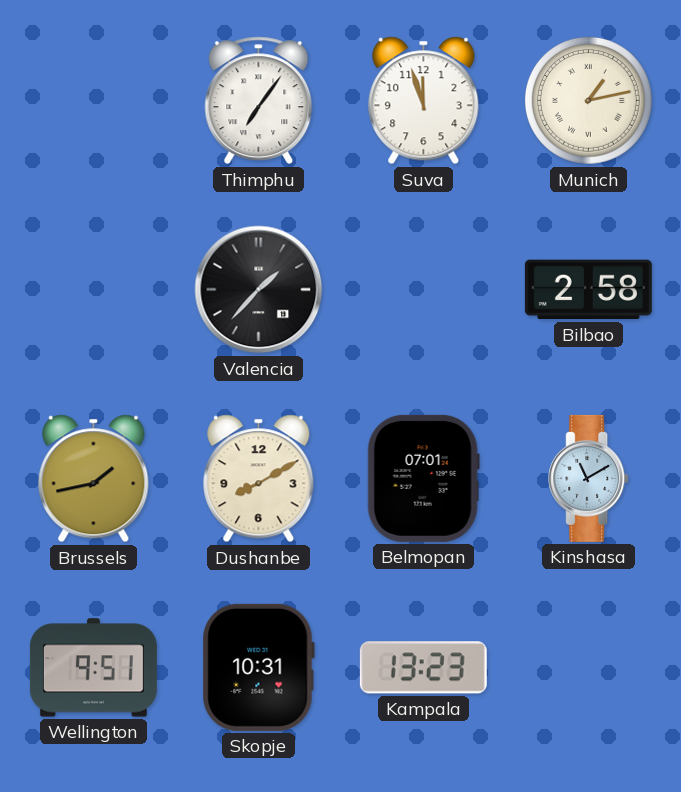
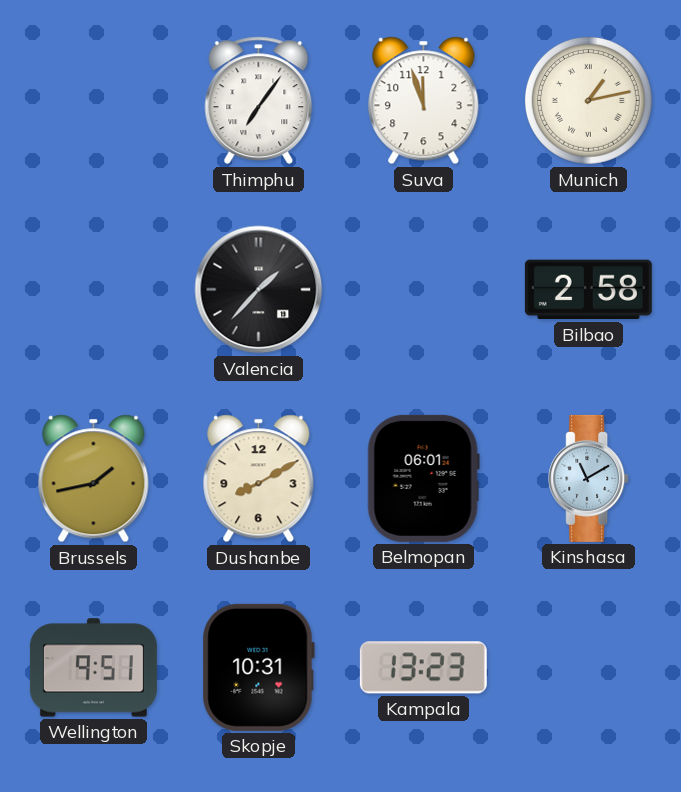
Belmopan: 07:01 -> 06:01 (423, 478)
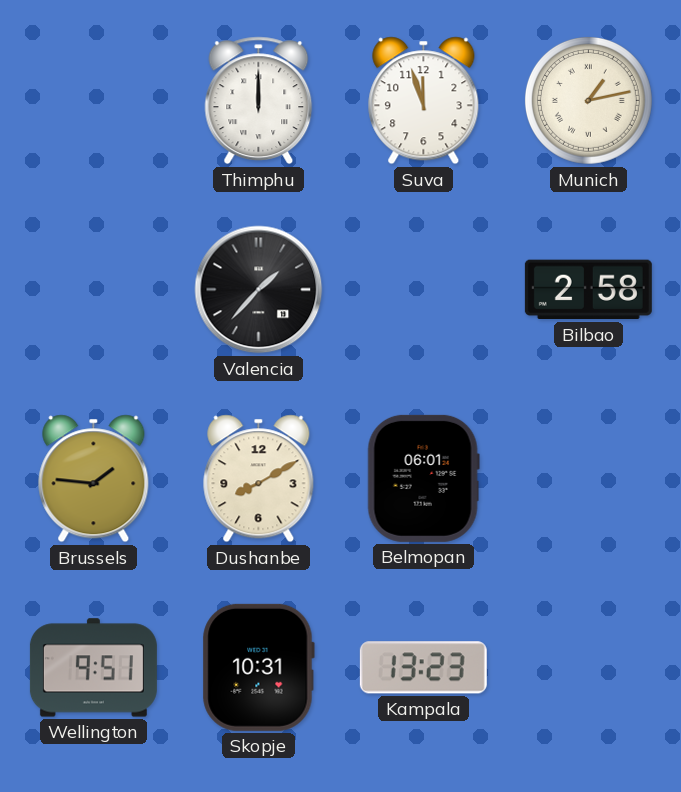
Thimphu: 7:06 -> 12:00 (259, 101)
Brussels: 1:43 -> 1:46 (94, 479)
Kinshasa: 11:10 -> none (589, 478)
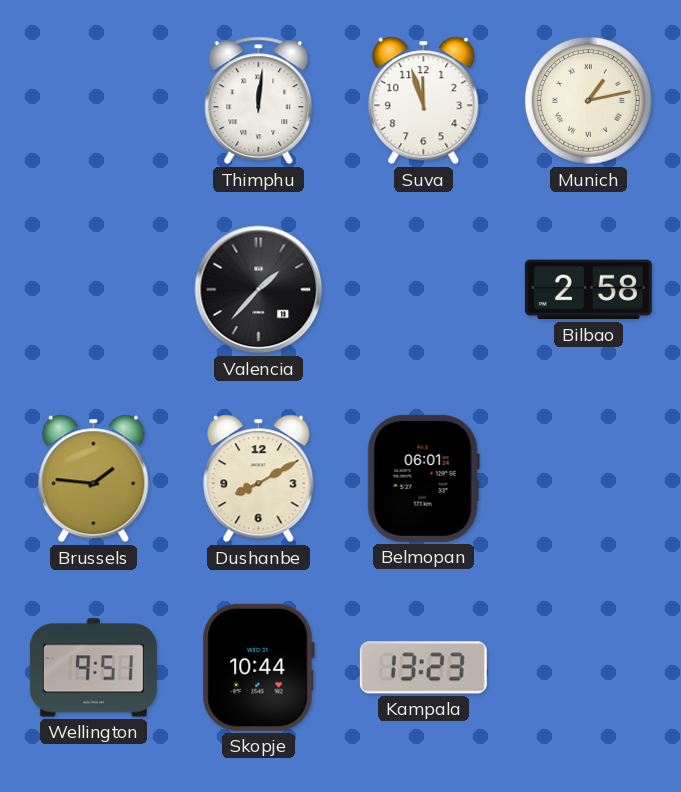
Thimphu: 12:00 -> 12:01 (259, 101)
Skopje: 10:31 -> 10:44 (258, 667)
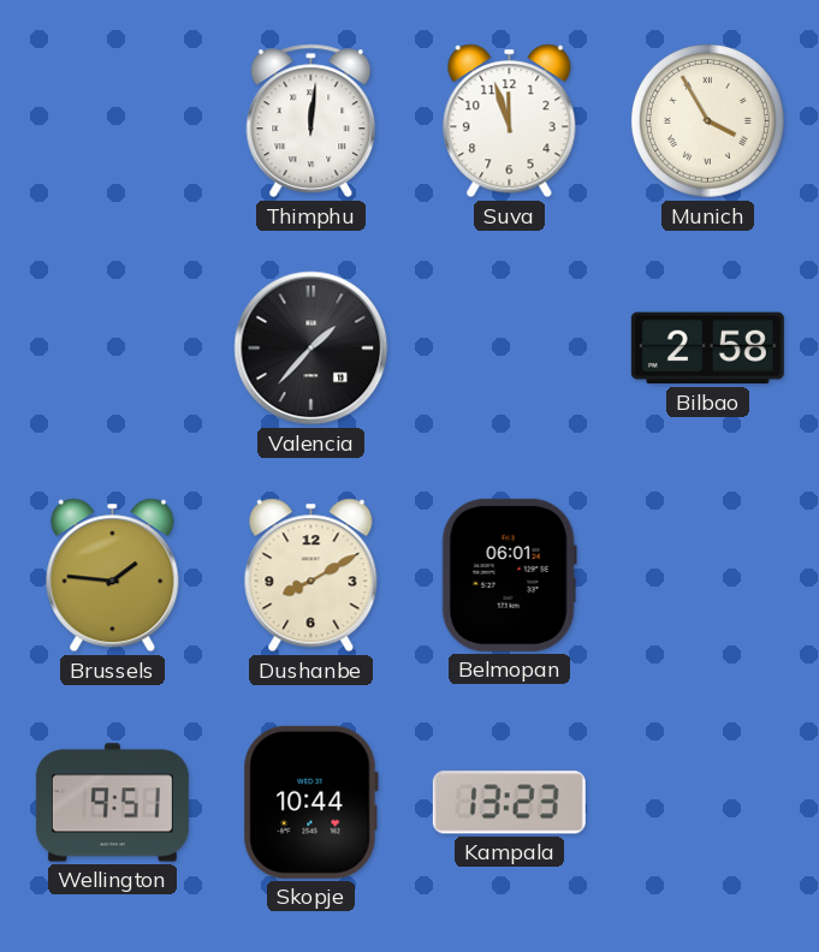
Munich: 1:13 -> 3:55 (707, 120)
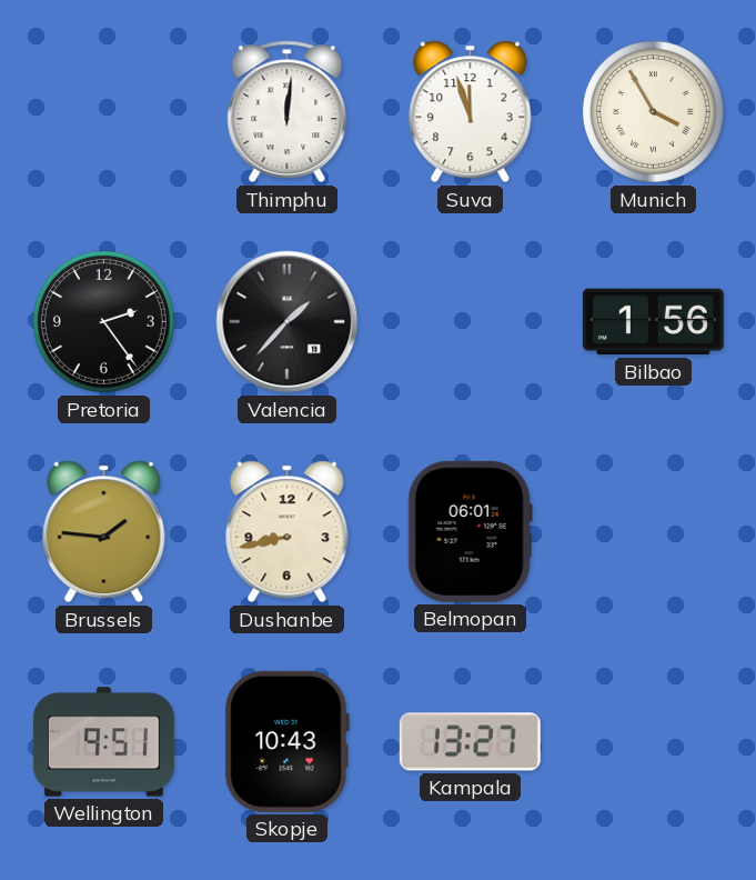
Pretoria: none -> 2:24 (103, 321)
Bilbao: 2:58 -> 1:56 (653, 322)
Dushanbe: 8:10 -> 8:43 (288, 532)
Skopje: 10:44 -> 10:43 (286, 741)
Kampala: 13:23 -> 13:27 (470, 742)
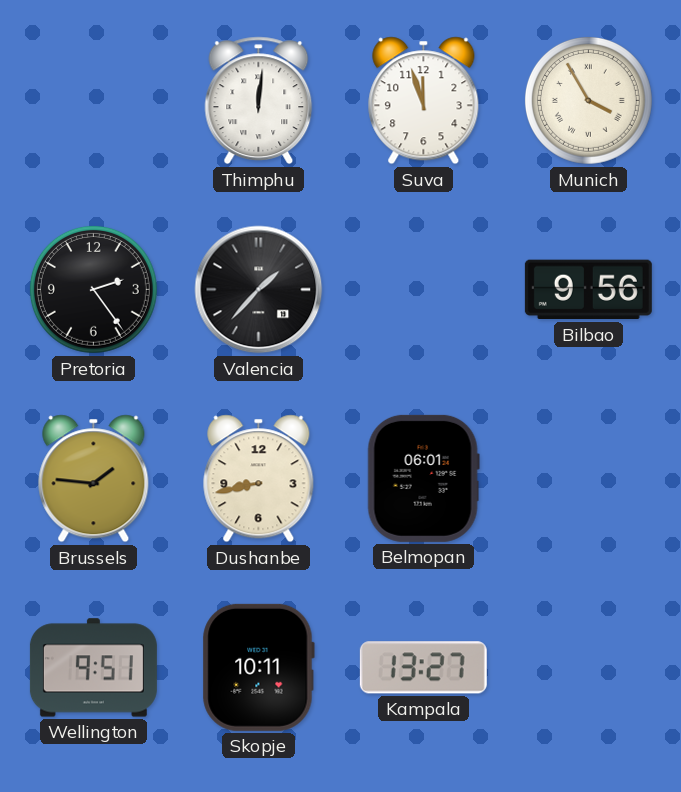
Bilbao: 1:56 -> 9:56 (588, 290)
Skopje: 10:43 -> 10:11 (258, 667)
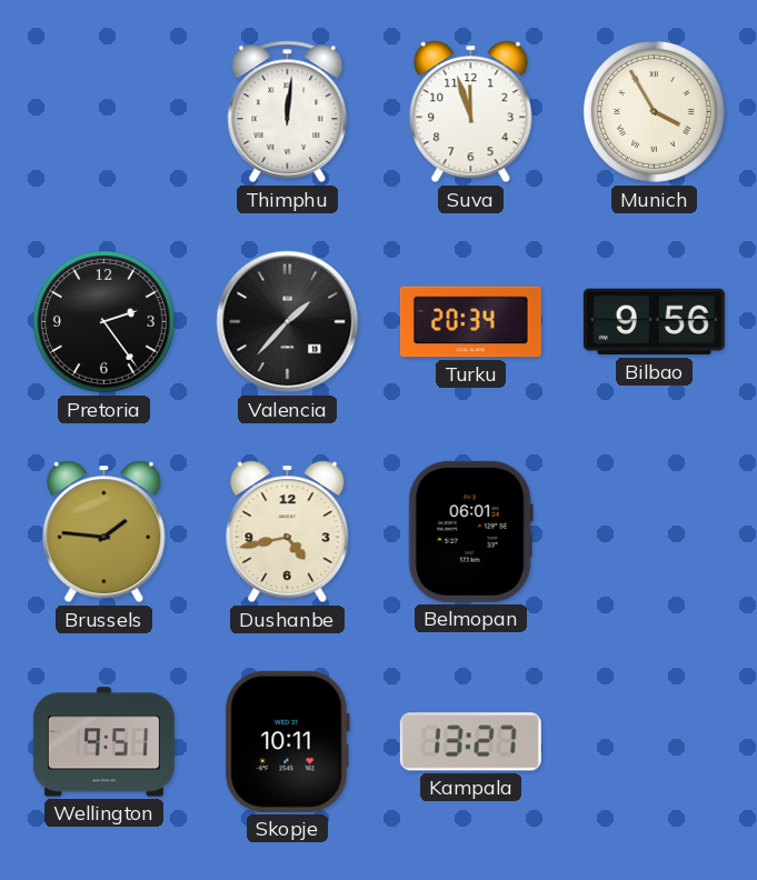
Turku: none -> 20:34 (470, 322)
Dushanbe: 8:43 -> 4:43 (288, 532)
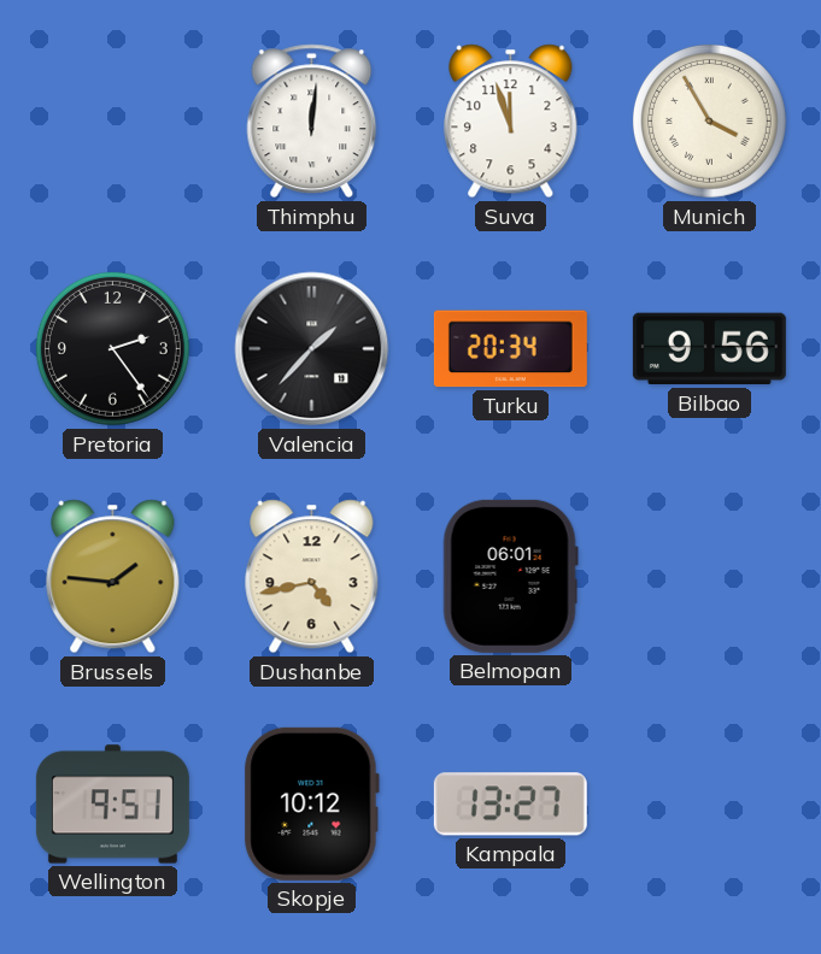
Skopje: 10:11 -> 10:12 (311, 803)
